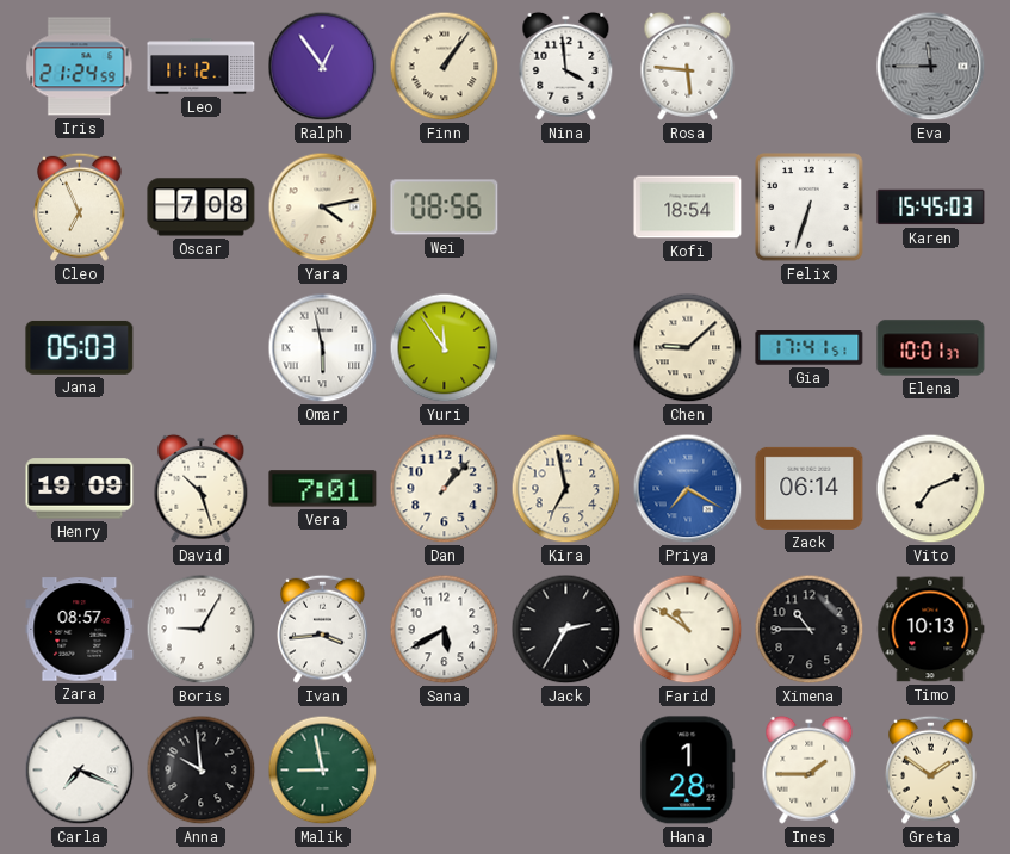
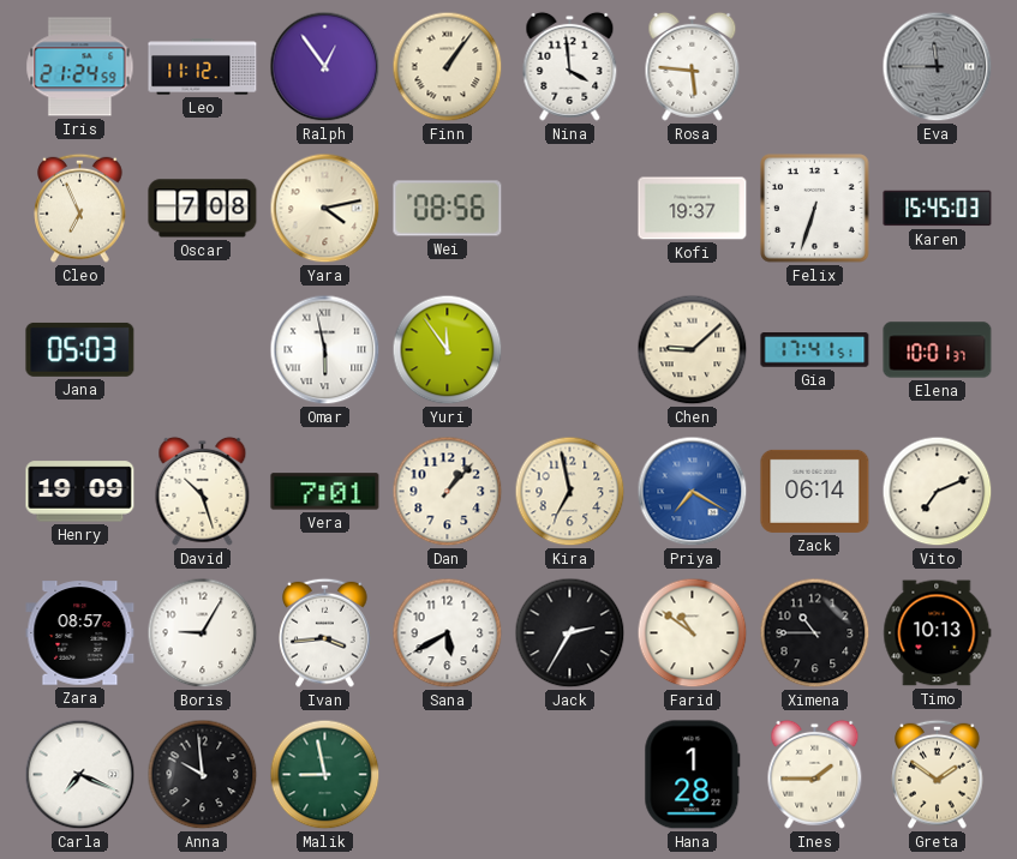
Kofi: 18:54 -> 19:37 (693, 209)
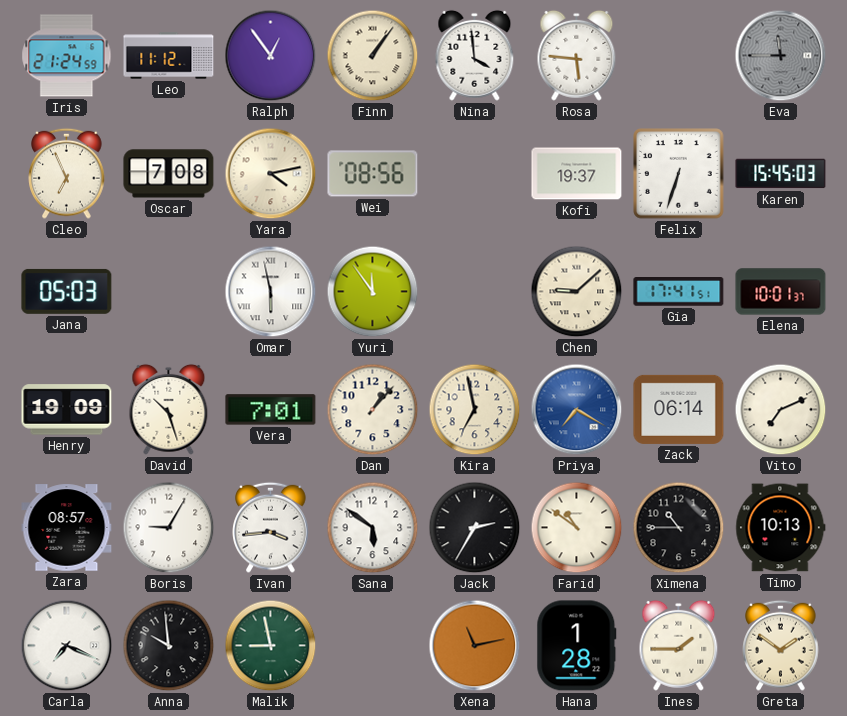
Sana: 5:40 -> 5:51 (373, 528)
Xena: none -> 11:13 (475, 646)
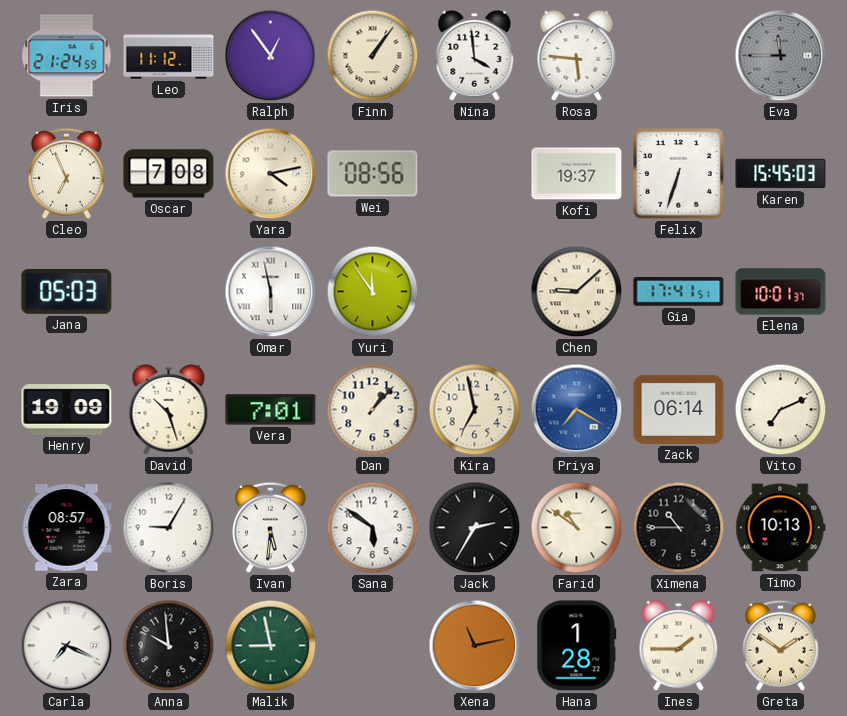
Ivan: 3:44 -> 5:31 (271, 527)
